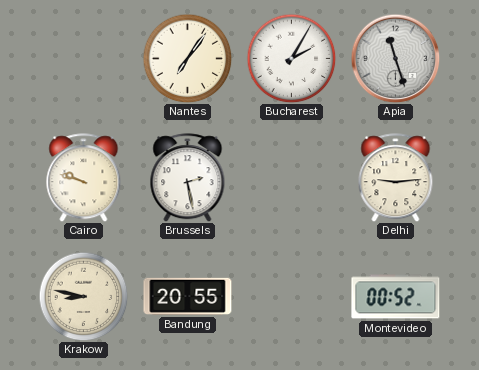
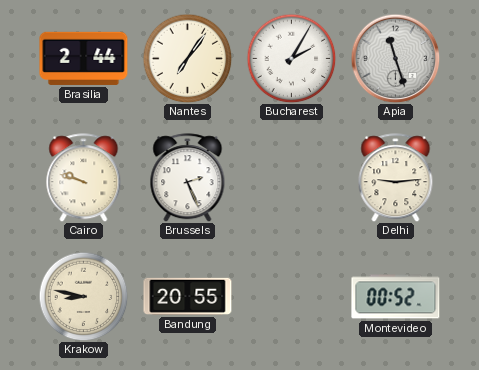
Brasilia: none -> 2:44 (84, 58)
Brussels: 2:28 -> 2:26 (188, 178)
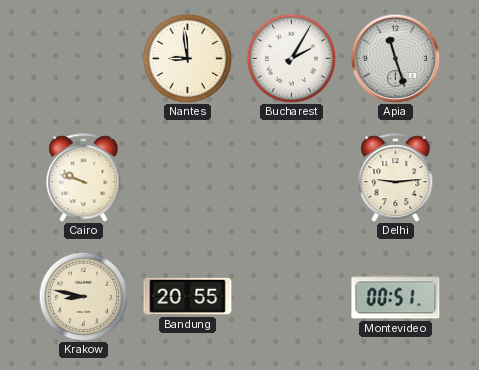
Brasilia: 2:44 -> none (84, 58)
Nantes: 7:06 -> 8:59 (187, 58)
Brussels: 2:26 -> none (188, 178)
Montevideo: 00:52 -> 00:51 (396, 297)
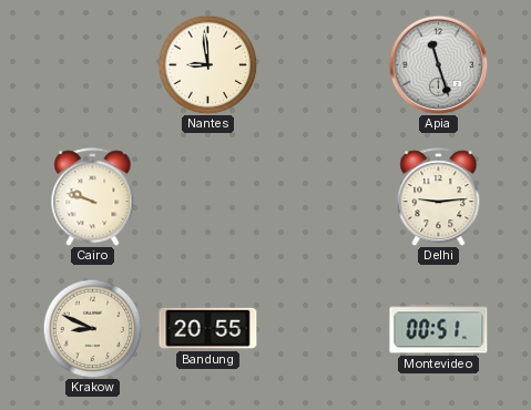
Bucharest: 2:05 -> none (291, 58)
Krakow: 8:47 -> 8:49 (92, 328)
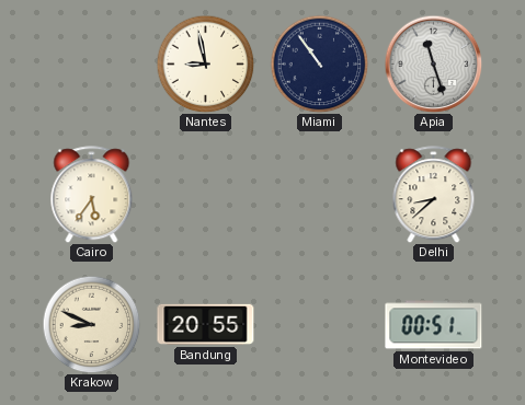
Nantes: 8:59 -> 8:58 (205, 63)
Miami: none -> 10:54 (319, 63)
Cairo: 9:48 -> 5:36 (92, 195)
Delhi: 9:14 -> 8:38 (434, 195)
